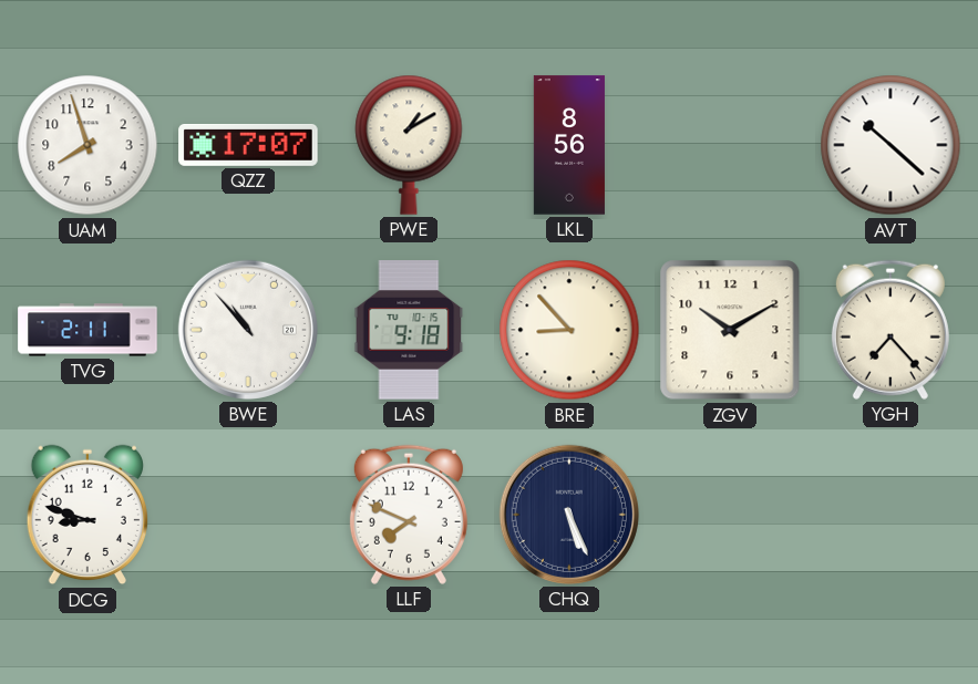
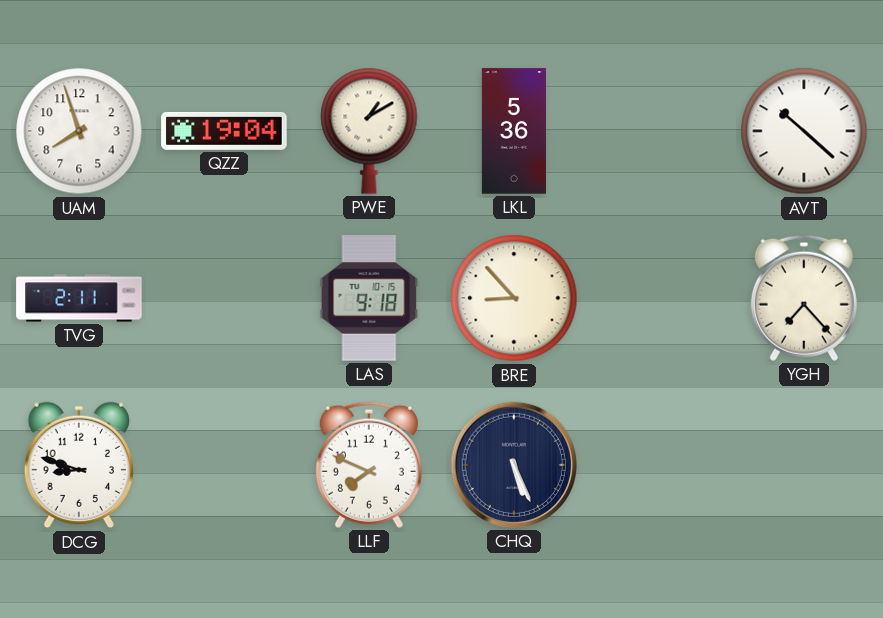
QZZ: 17:07 -> 19:04 (224, 131)
LKL: 8:56 -> 5:36 (514, 131)
BWE: 10:53 -> none (248, 330)
ZGV: 10:10 -> none (730, 330)
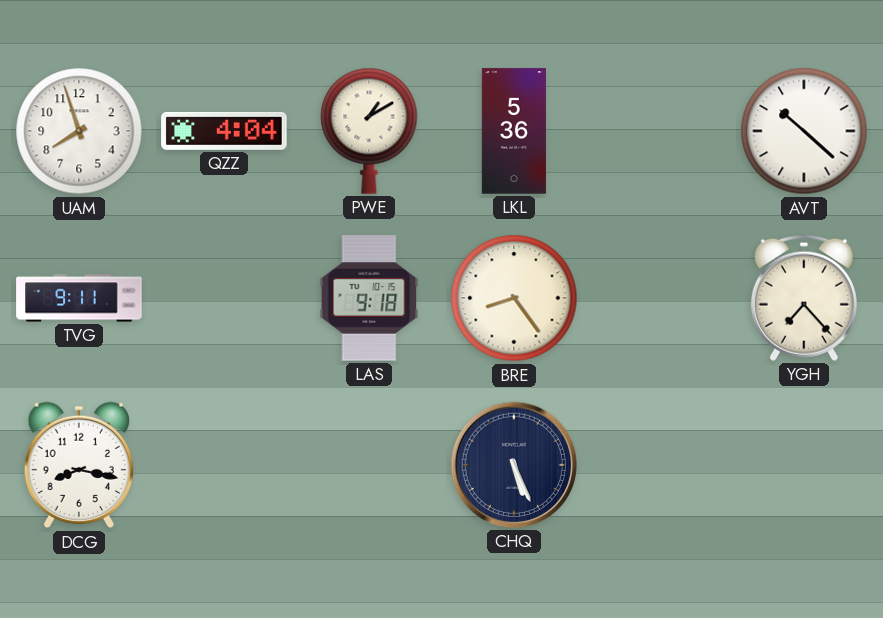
QZZ: 19:04 -> 4:04 (224, 131)
TVG: 2:11 -> 9:11 (79, 298)
BRE: 8:53 -> 8:24 (514, 298)
DCG: 8:48 -> 8:17 (78, 465)
LLF: 7:49 -> none (369, 465)
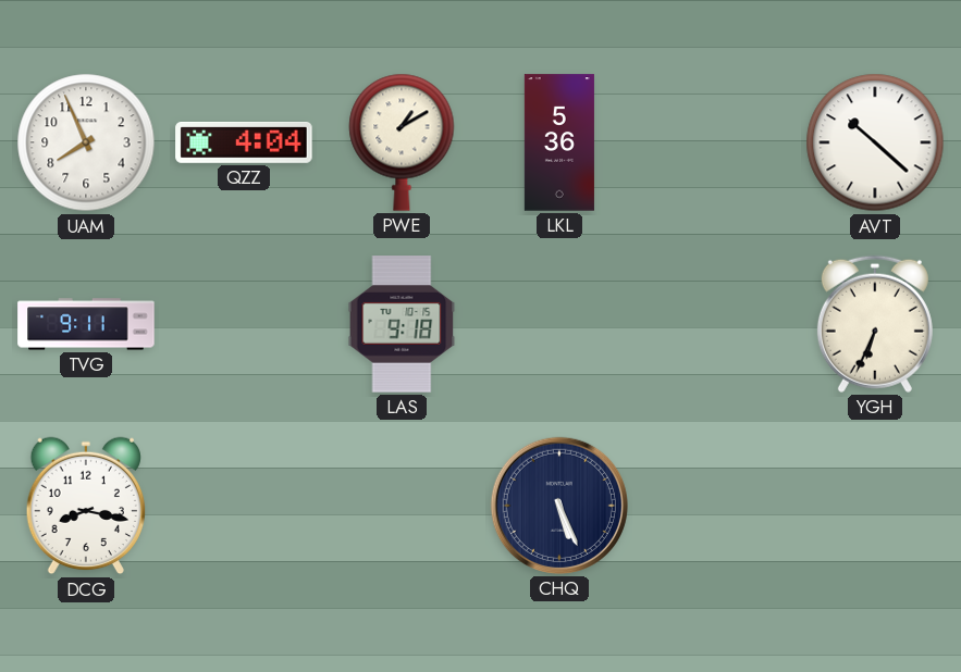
UAM: 7:57 -> 7:56 (86, 142)
BRE: 8:24 -> none (514, 298)
YGH: 7:23 -> 6:34 (875, 324)
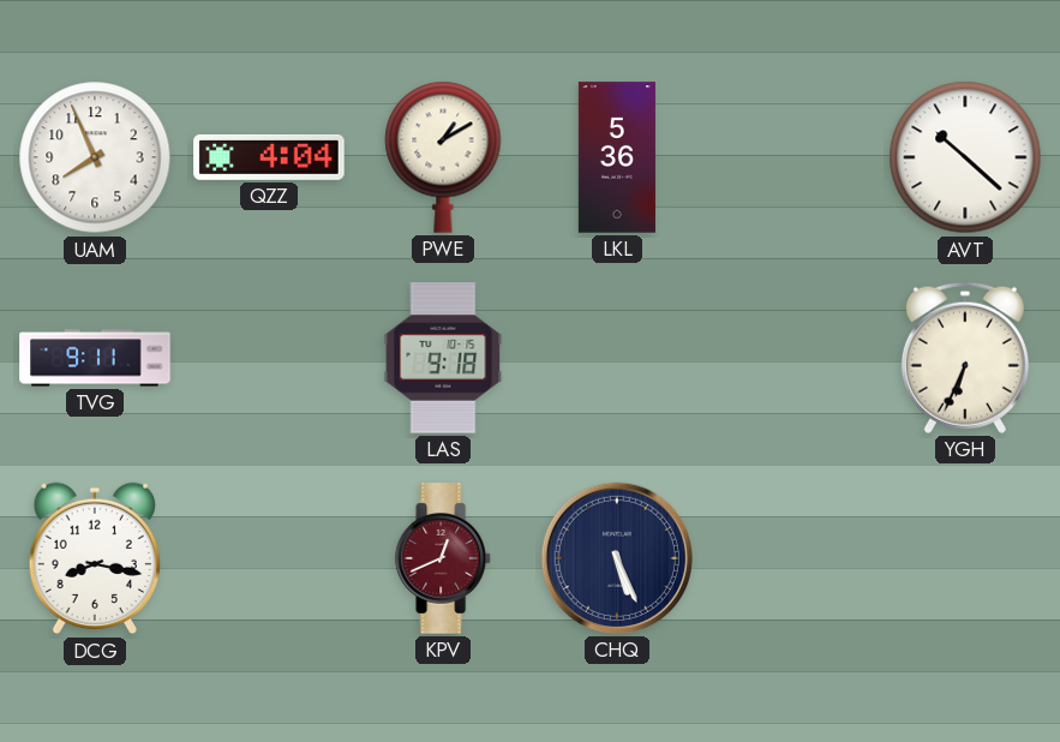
KPV: none -> 12:41 (444, 558)
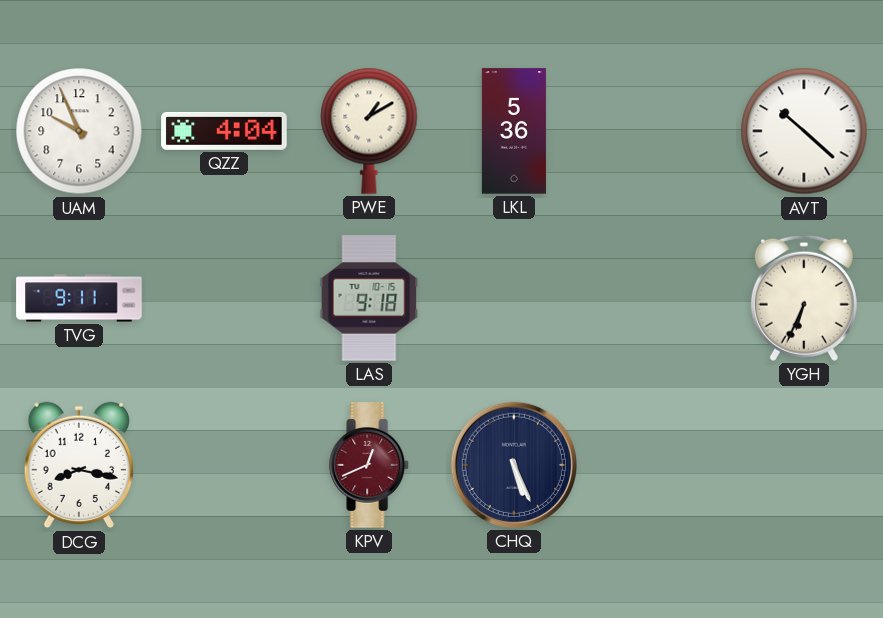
UAM: 7:56 -> 9:56 (79, 131)
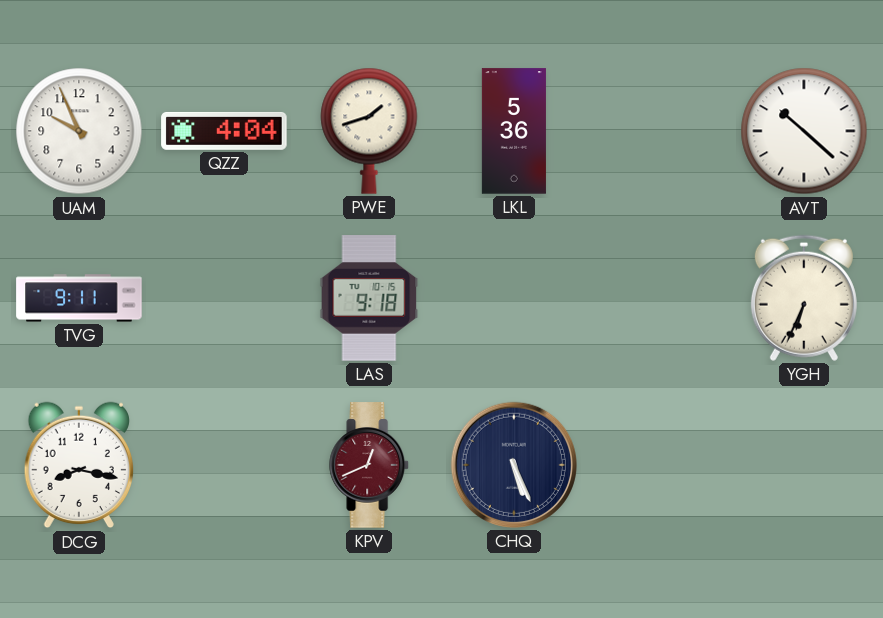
PWE: 1:10 -> 1:42 (369, 131)
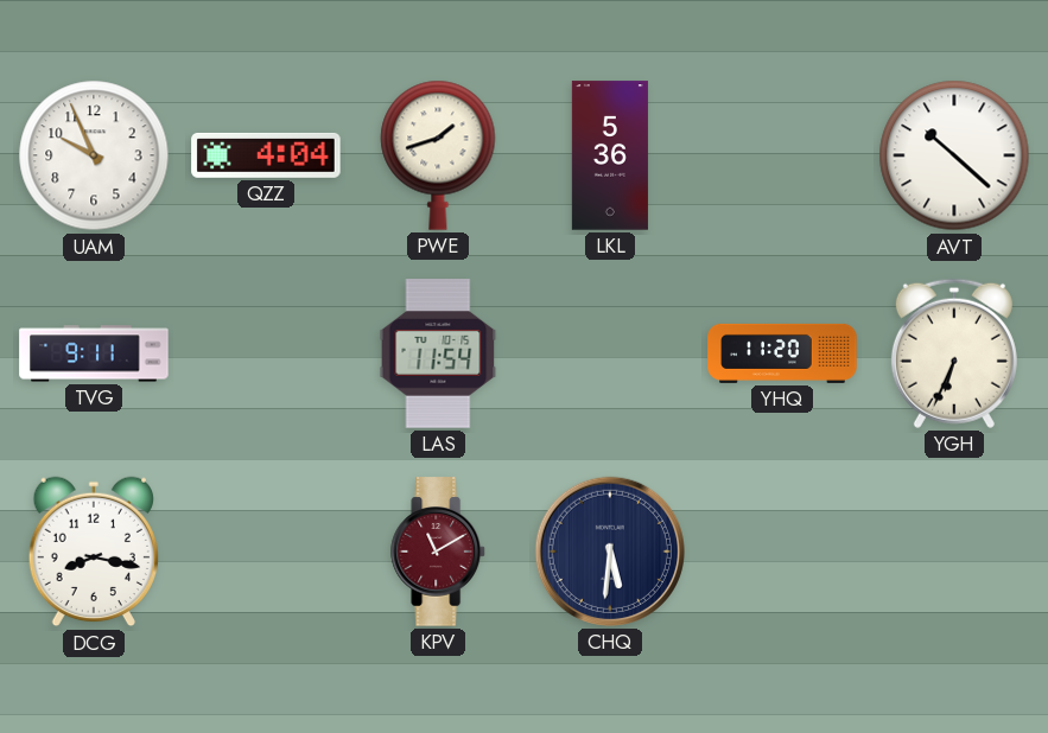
LAS: 9:18 -> 11:54 (438, 353)
YHQ: none -> 11:20 (782, 353)
KPV: 12:41 -> 11:10 (439, 552)
CHQ: 5:26 -> 5:31 (610, 552)
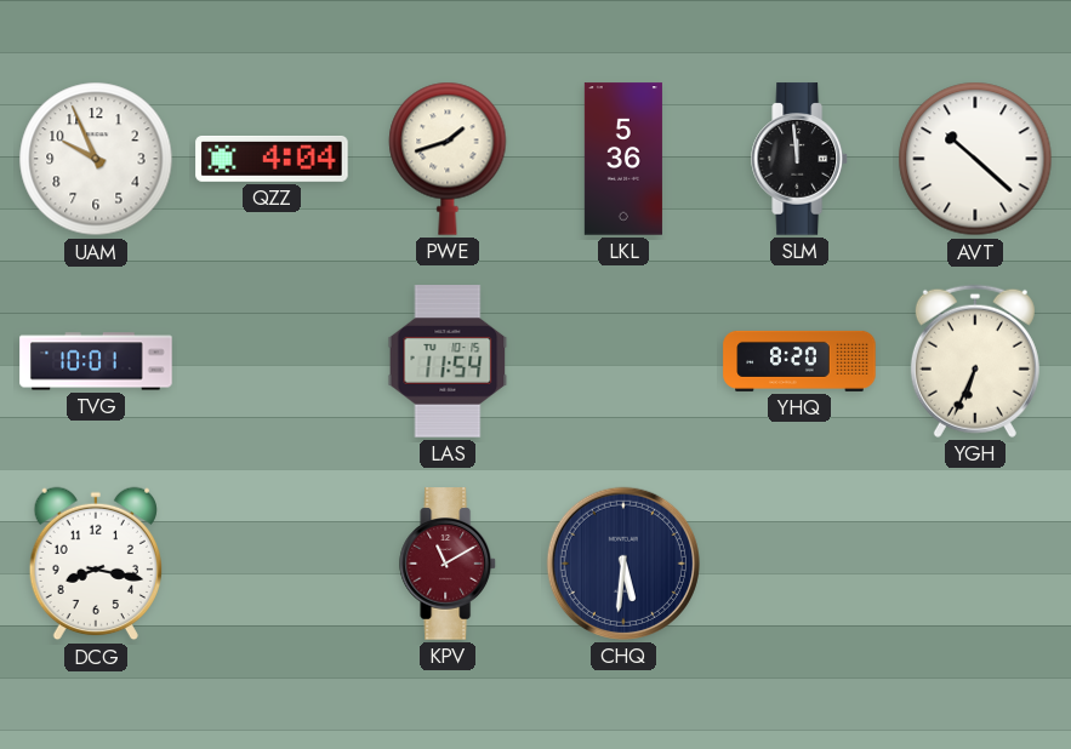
SLM: none -> 11:59 (801, 159)
TVG: 9:11 -> 10:01 (96, 361)
YHQ: 11:20 -> 8:20 (799, 361)
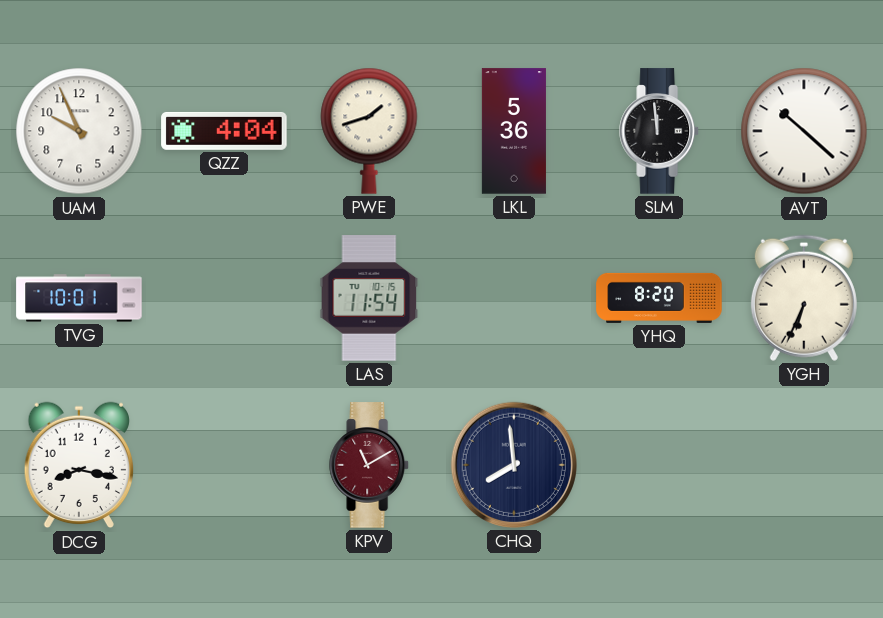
CHQ: 5:31 -> 7:59 (514, 465)
